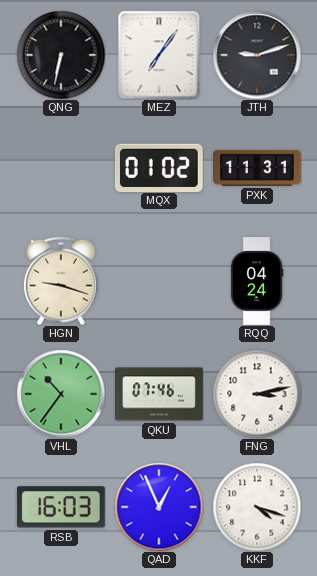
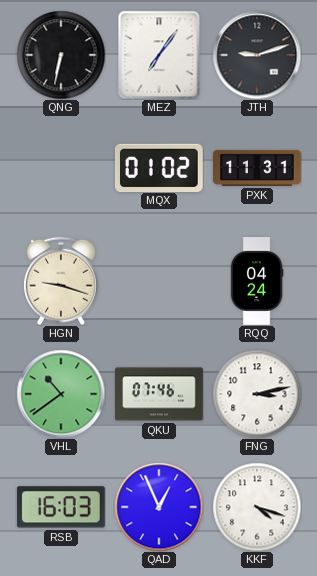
VHL: 10:36 -> 10:39 (61, 394)
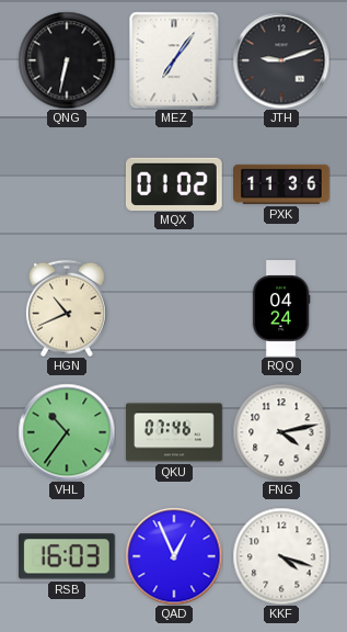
PXK: 11:31 -> 11:36 (282, 184)
HGN: 9:18 -> 10:41 (67, 308)
VHL: 10:39 -> 10:36 (67, 432)
FNG: 3:13 -> 4:13 (281, 432)
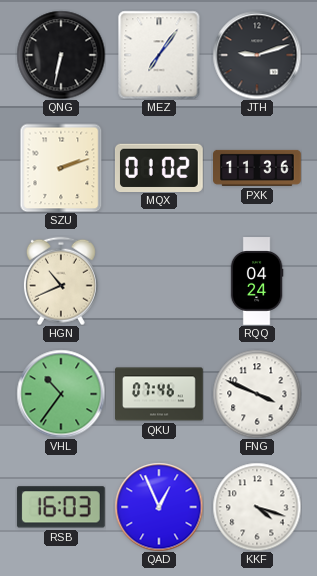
SZU: none -> 2:12 (61, 168)
FNG: 4:13 -> 3:49 (257, 394)
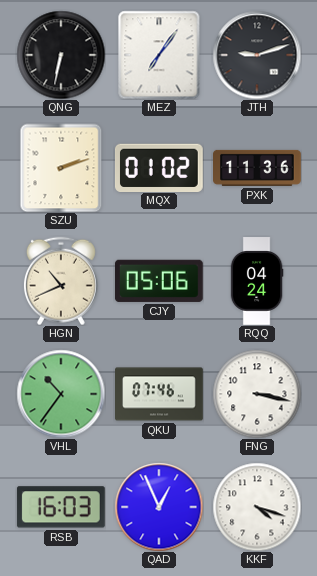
CJY: none -> 05:06 (159, 281)
FNG: 3:49 -> 3:17 (257, 394)
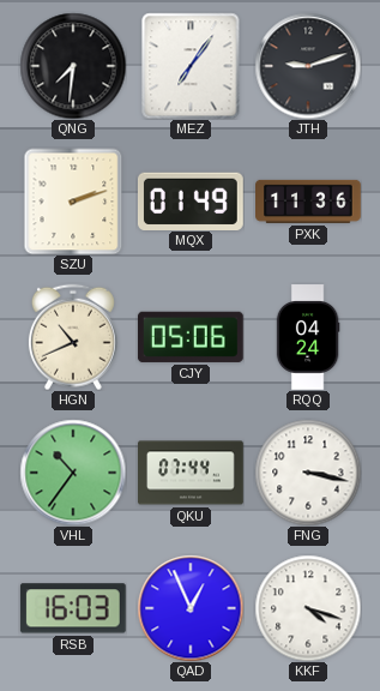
QNG: 6:32 -> 7:31 (73, 66)
MQX: 01:02 -> 01:49 (191, 200)
QKU: 07:46 -> 07:44 (191, 473)
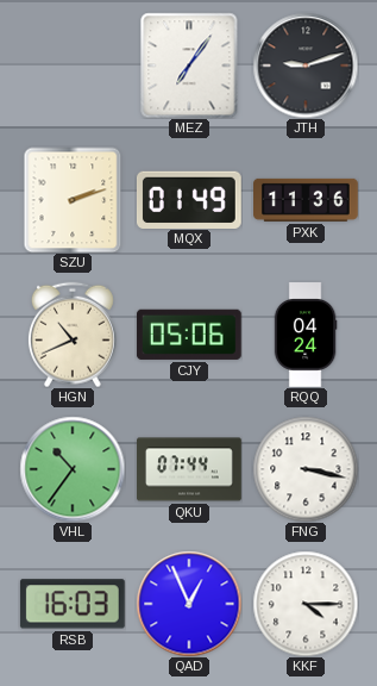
QNG: 7:31 -> none (73, 66)
KKF: 4:18 -> 4:15 (306, 604)
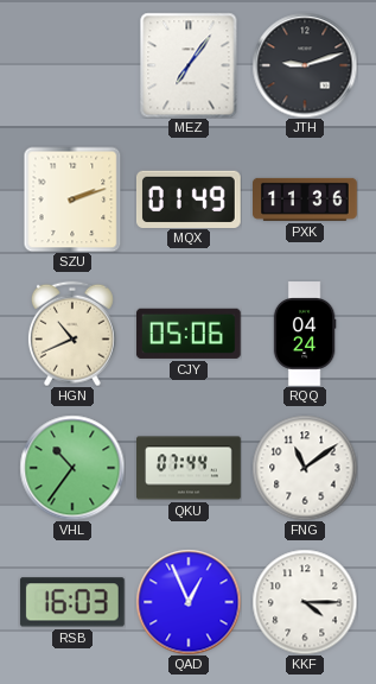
FNG: 3:17 -> 11:09 (305, 468)
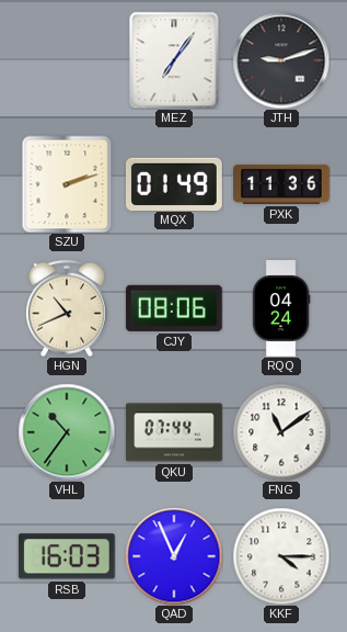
CJY: 05:06 -> 08:06 (174, 308)
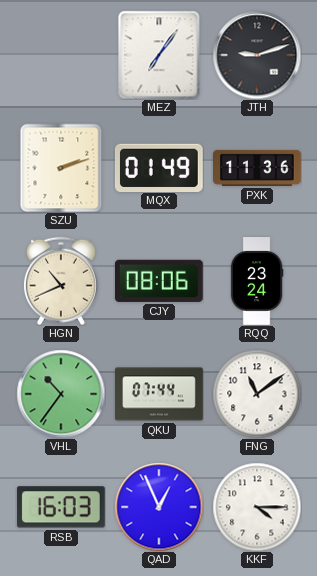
RQQ: 04:24 -> 23:24 (257, 281)
